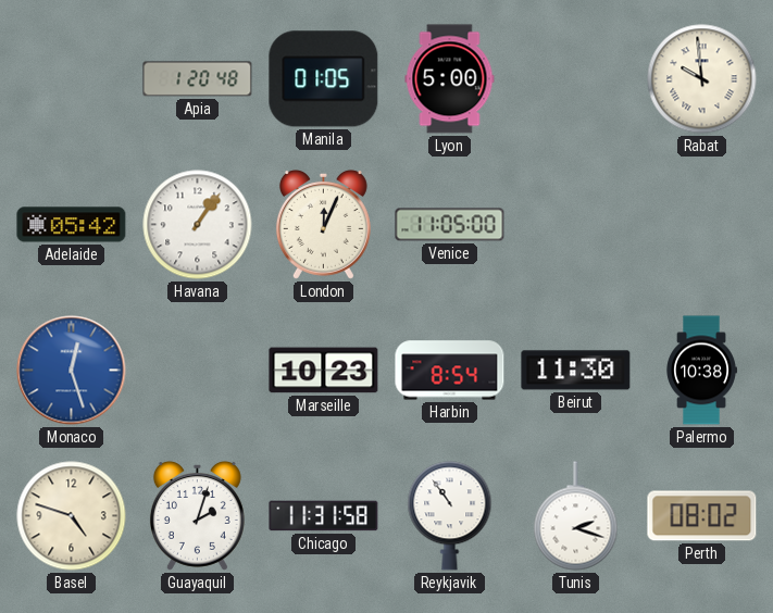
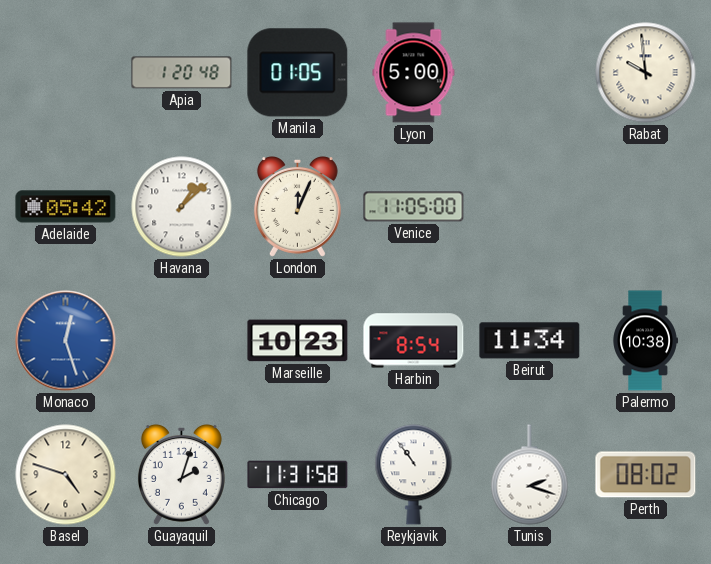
Havana: 1:06 -> 1:08 (182, 207)
Beirut: 11:30 -> 11:34 (530, 341)
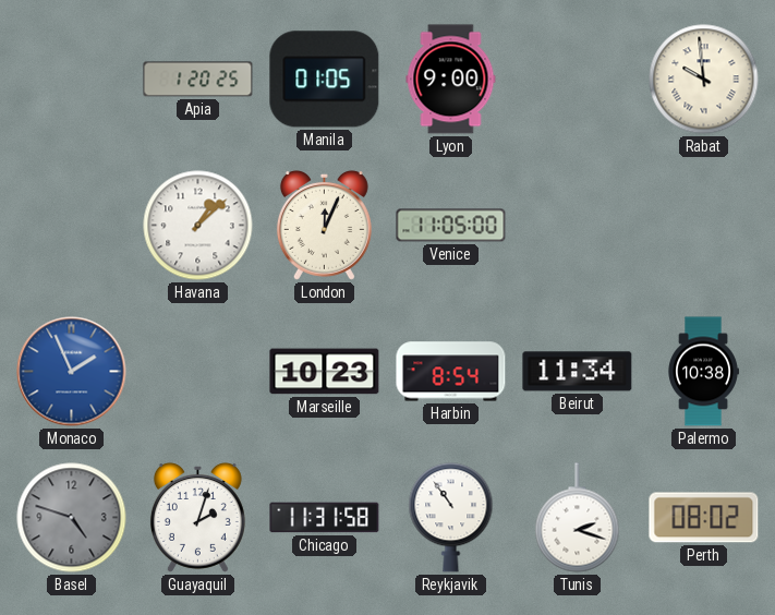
Apia: 1:20:48 -> 1:20:25 (198, 80)
Lyon: 5:00 -> 9:00 (451, 80)
Adelaide: 05:42 -> none (66, 207)
Monaco: 12:27 -> 1:56 (72, 372)
Basel dial: cream -> grey (72, 518)
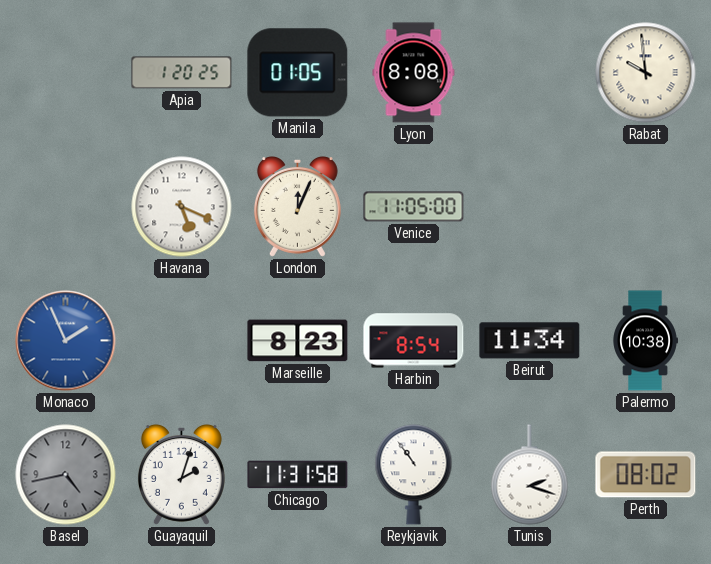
Lyon: 9:00 -> 8:08 (414, 73)
Havana: 1:08 -> 5:19 (182, 207)
Marseille: 10:23 -> 8:23 (298, 341)
Basel: 4:48 -> 4:43 (66, 475)
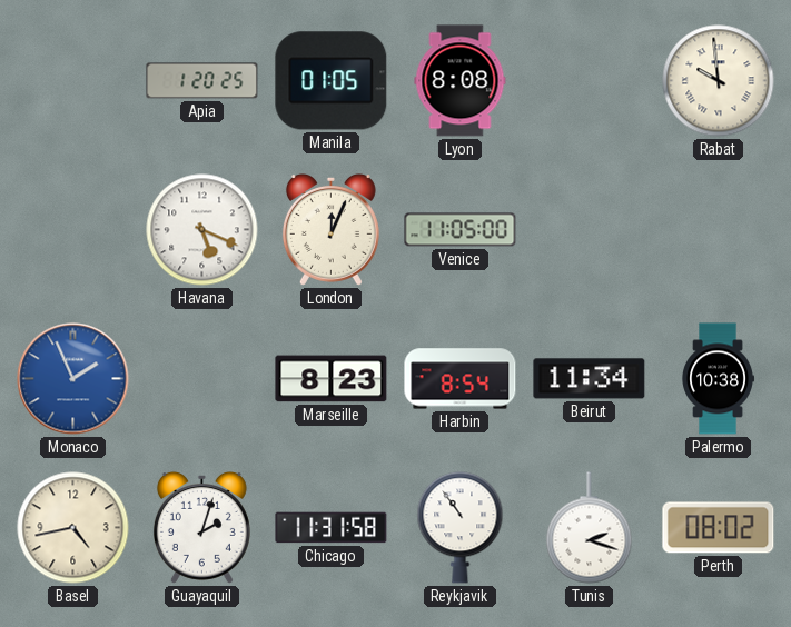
Basel dial: grey -> cream (73, 528)
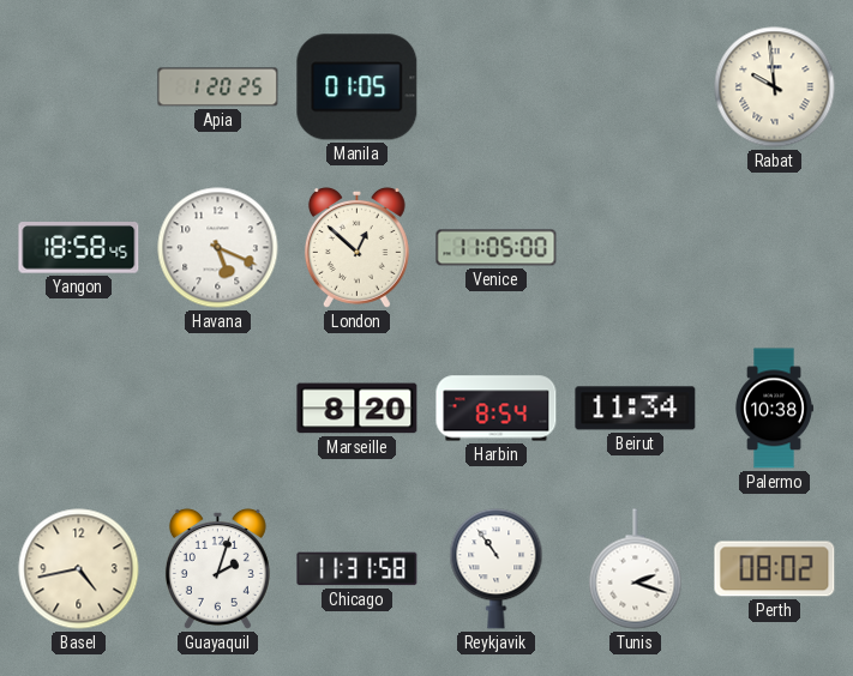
Lyon: 8:08 -> none (461, 81)
Yangon: none -> 18:58 (79, 248)
London: 12:04 -> 12:52 (356, 247)
Monaco: 1:56 -> none (73, 379)
Marseille: 8:23 -> 8:20 (358, 409)
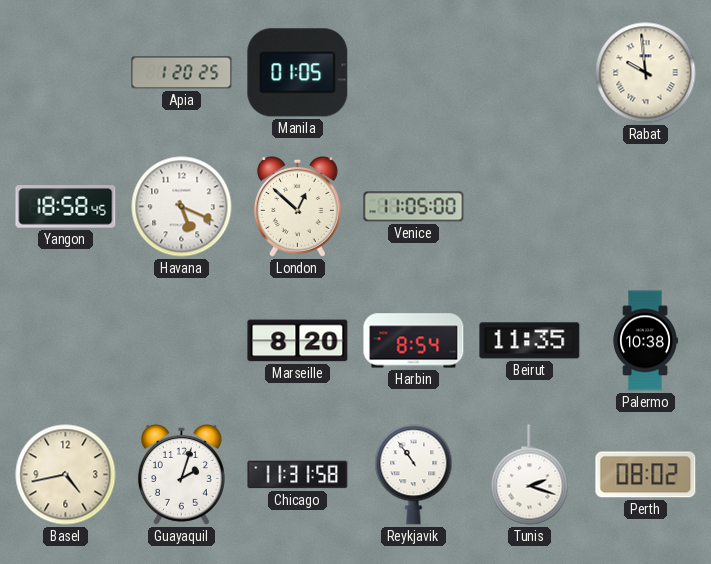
Beirut: 11:34 -> 11:35 (530, 341)
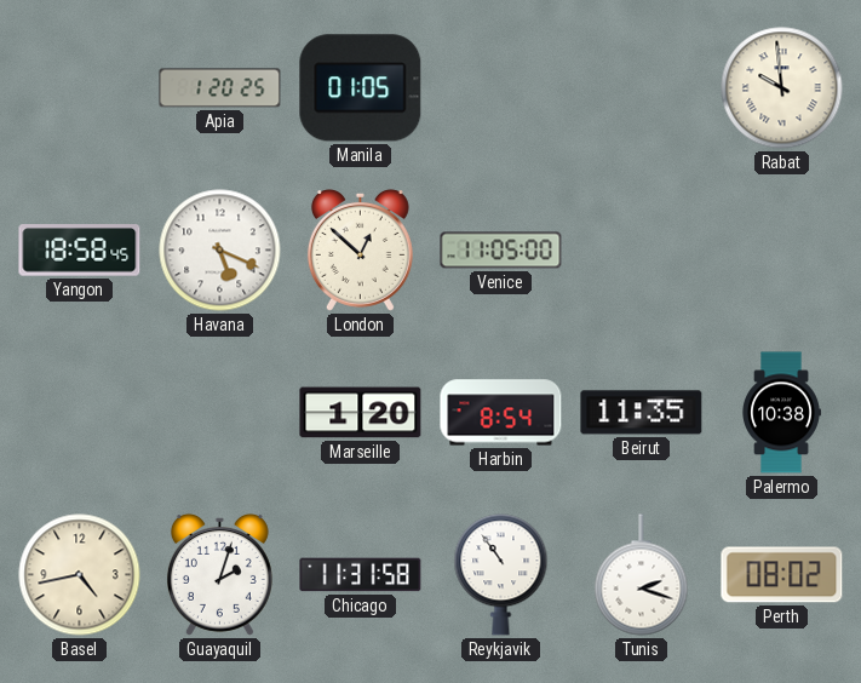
Marseille: 8:20 -> 1:20 (361, 413)
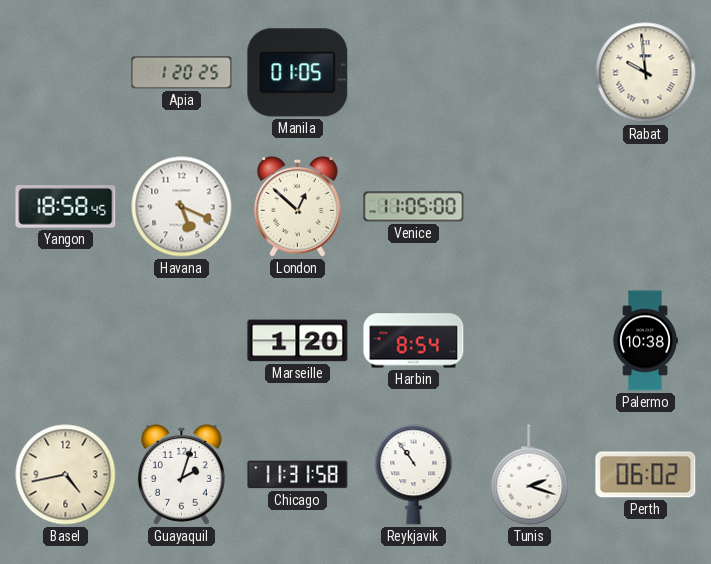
Beirut: 11:35 -> none (642, 413)
Perth: 08:02 -> 06:02 (646, 475)
